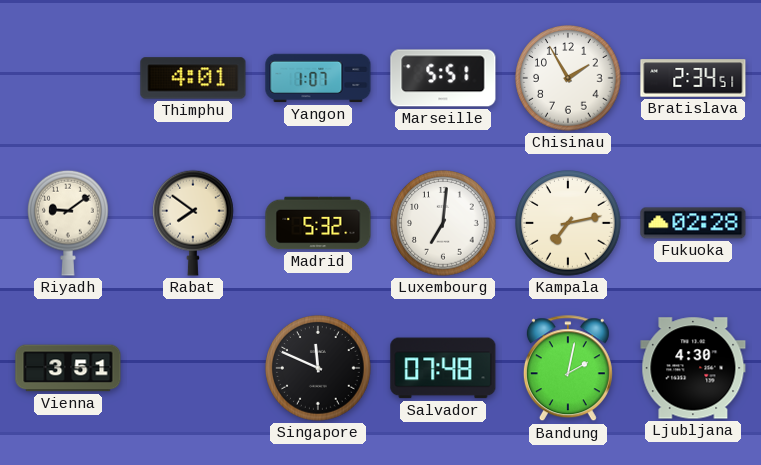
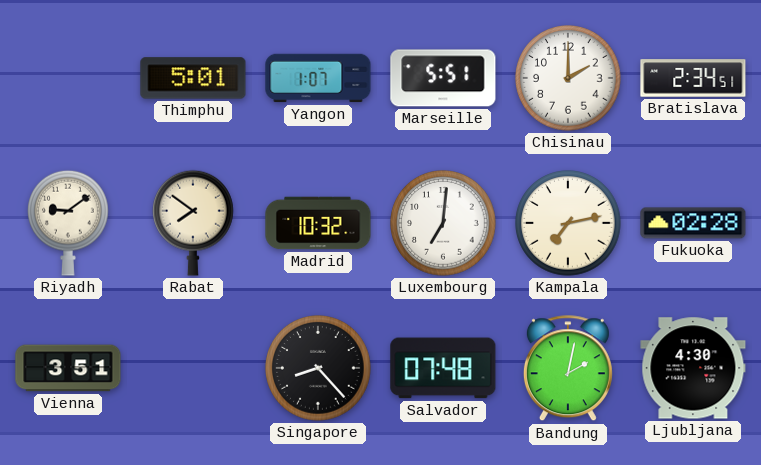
Thimphu: 4:01 -> 5:01 (193, 78)
Chisinau: 1:55 -> 2:00 (568, 78)
Madrid: 5:32 -> 10:32 (318, 223)
Singapore: 11:49 -> 8:23 (318, 368)
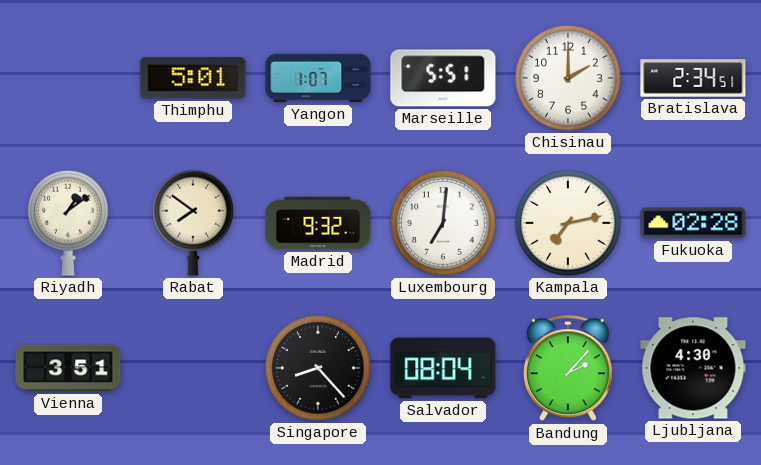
Riyadh: 9:09 -> 1:09 (69, 223)
Madrid: 10:32 -> 9:32 (318, 223)
Salvador: 07:48 -> 08:04 (443, 368)
Bandung: 2:02 -> 2:07 (568, 369)
